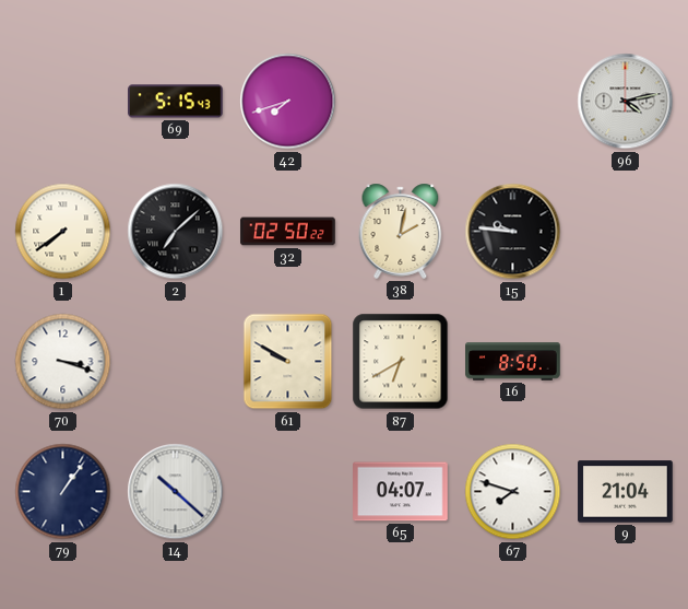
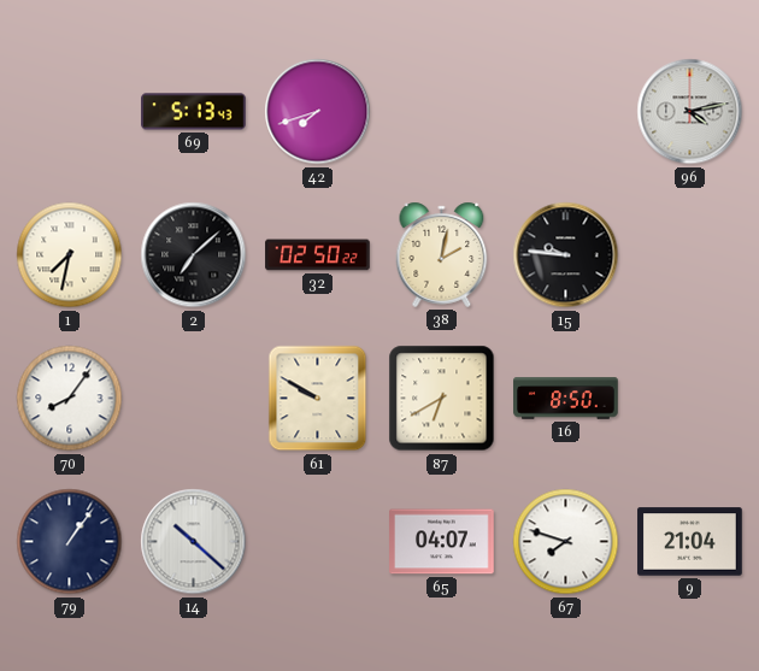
69: 5:15 -> 5:13 (194, 112)
1: 7:39 -> 7:32 (70, 255)
70: 3:18 -> 8:06 (70, 399)
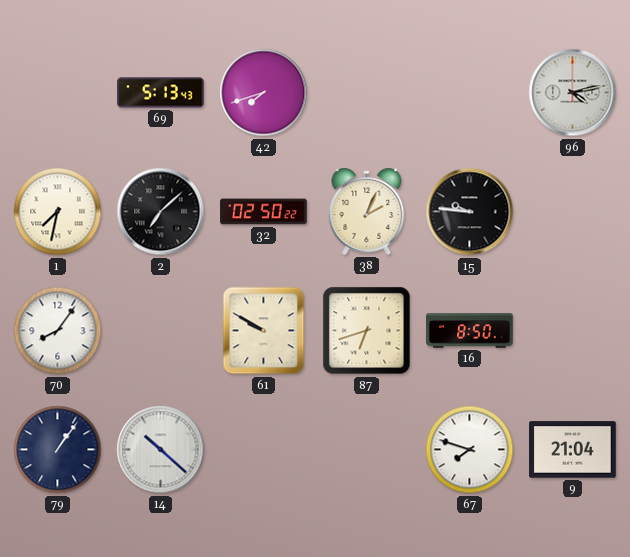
38: 2:02 -> 2:04 (367, 211)
87: 6:40 -> 6:42 (367, 331)
65: 04:07 -> none (442, 542)
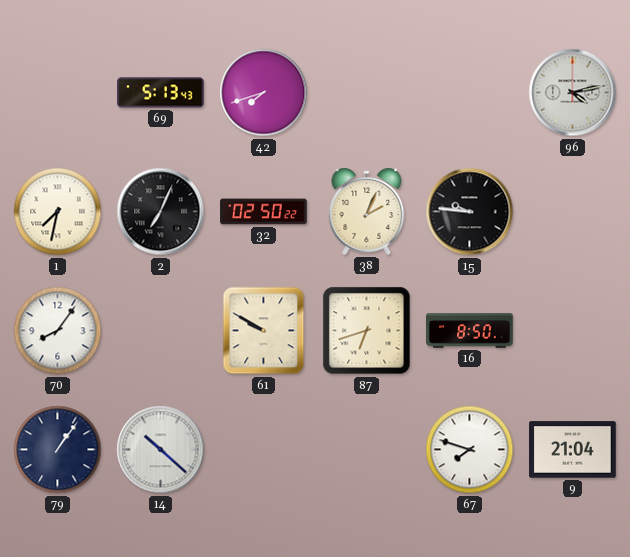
2: 7:08 -> 7:04 (161, 212)
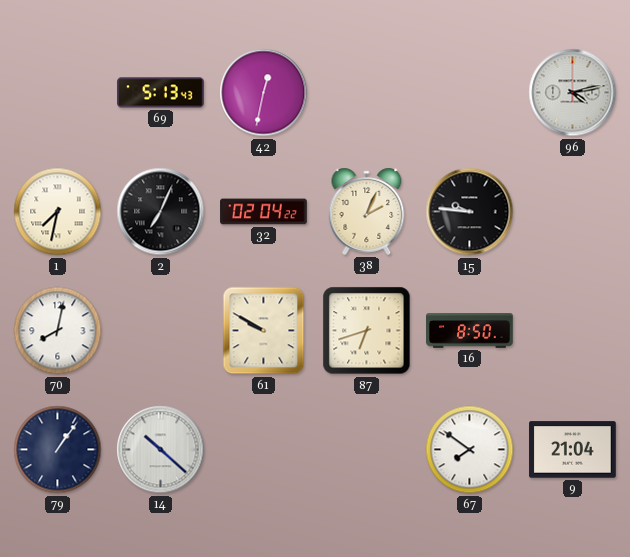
42: 7:42 -> 12:32 (264, 93)
32: 02:50 -> 02:04 (264, 212)
70: 8:06 -> 8:02 (58, 331)
67: 7:48 -> 7:51 (470, 450)
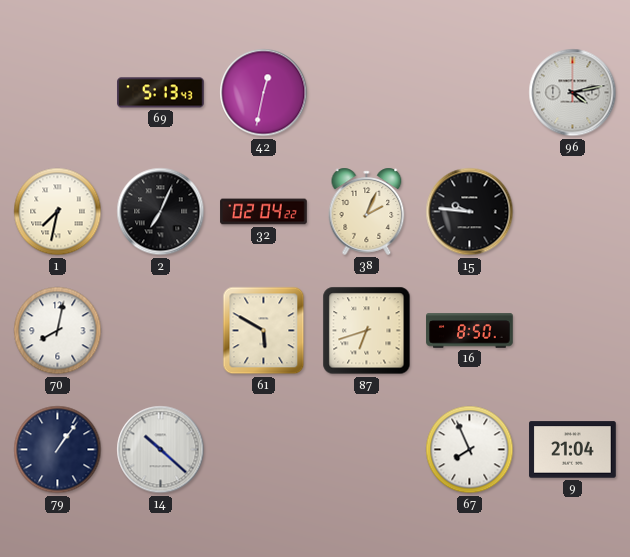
61: 9:50 -> 5:50 (264, 331)
67: 7:51 -> 7:56 (470, 450)
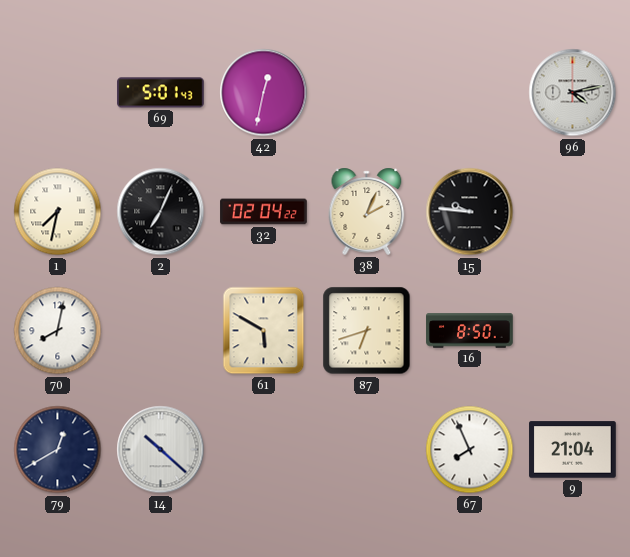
69: 5:13 -> 5:01 (161, 93)
79: 1:06 -> 12:40 (58, 450)
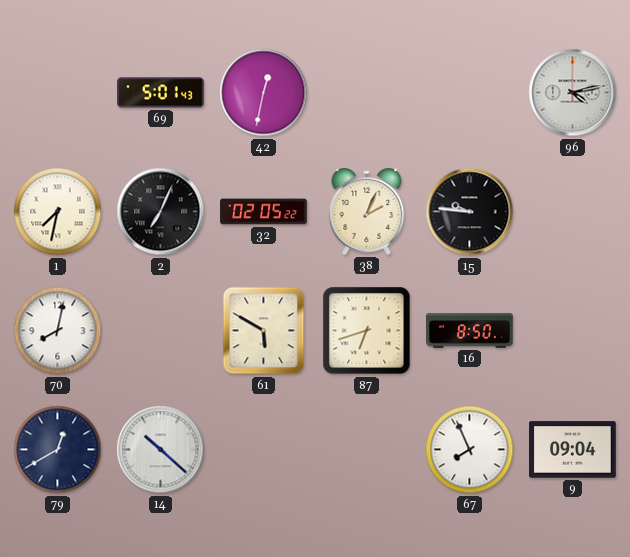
32: 02:04 -> 02:05 (264, 212)
9: 21:04 -> 09:04 (573, 450)
